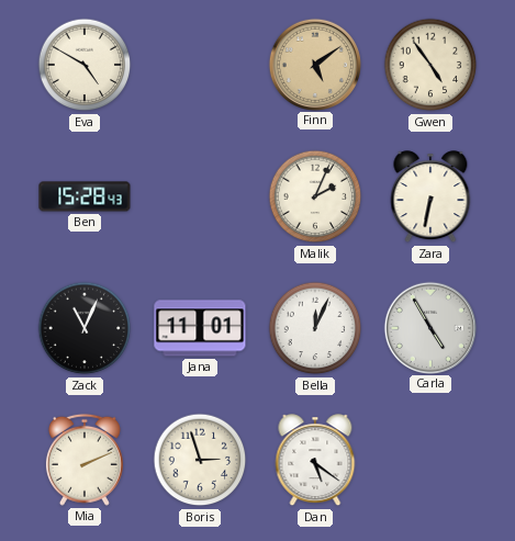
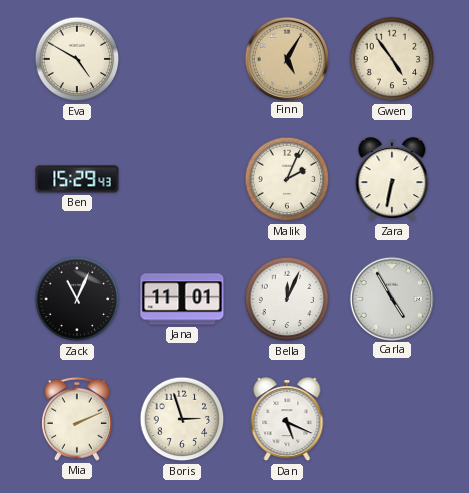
Finn: 5:09 -> 5:05 (286, 58)
Ben: 15:28 -> 15:29 (77, 179)
Dan: 5:21 -> 5:19 (287, 420)
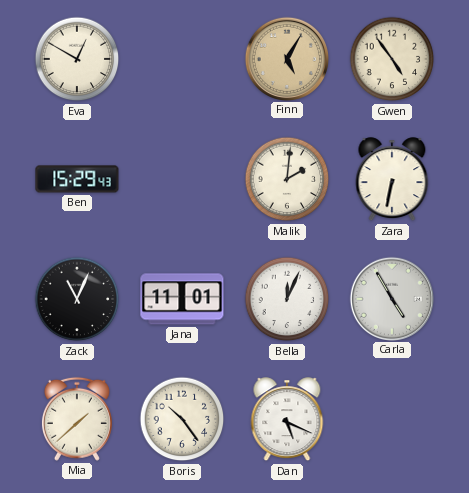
Eva: 4:50 -> 12:50 (77, 59)
Malik: 2:04 -> 2:01 (287, 179)
Mia: 2:11 -> 1:38 (77, 419)
Boris: 2:57 -> 10:24 (182, 419)
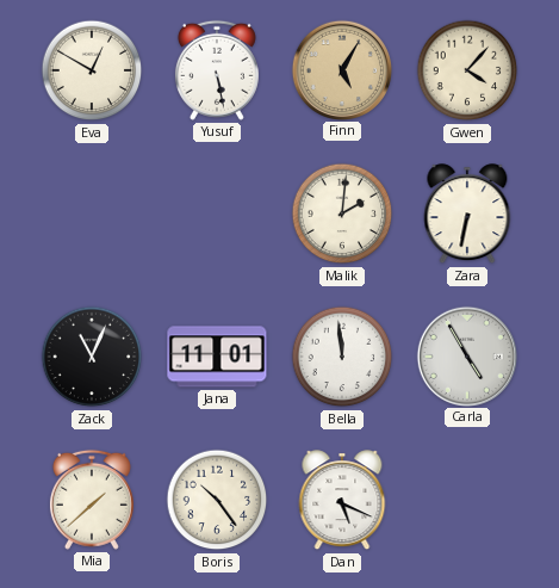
Yusuf: none -> 5:28 (217, 70)
Gwen: 4:54 -> 4:07 (467, 70)
Ben: 15:29 -> none (77, 179)
Bella: 12:04 -> 11:59 (342, 357)
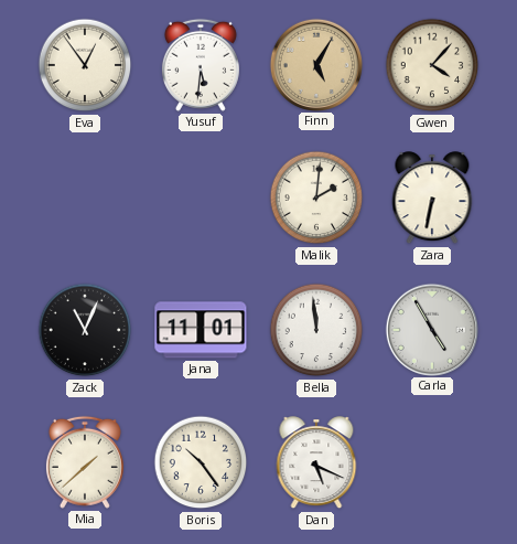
Eva: 12:50 -> 12:54 (85, 65)
Yusuf: 5:28 -> 5:31 (201, 65)
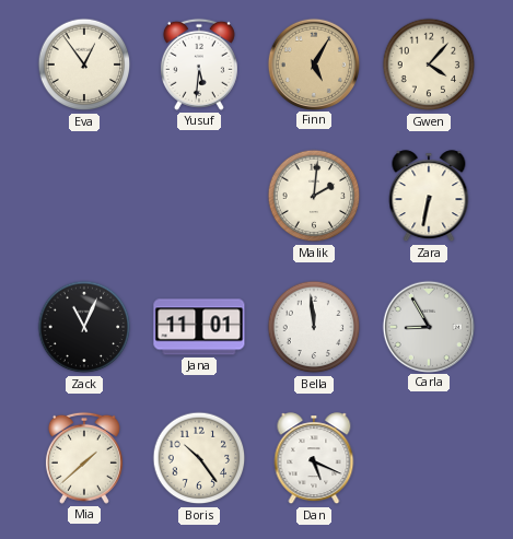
Carla: 4:55 -> 8:55 (428, 326)
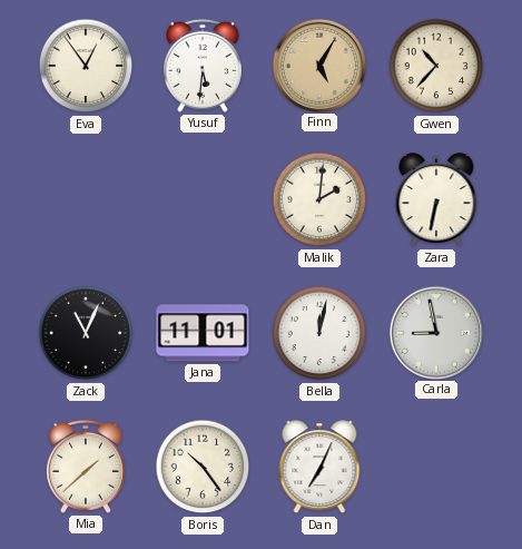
Gwen: 4:07 -> 10:37 (436, 66)
Bella: 11:59 -> 12:02 (319, 333)
Carla: 8:55 -> 8:58 (435, 332)
Dan: 5:19 -> 7:04 (319, 468)
